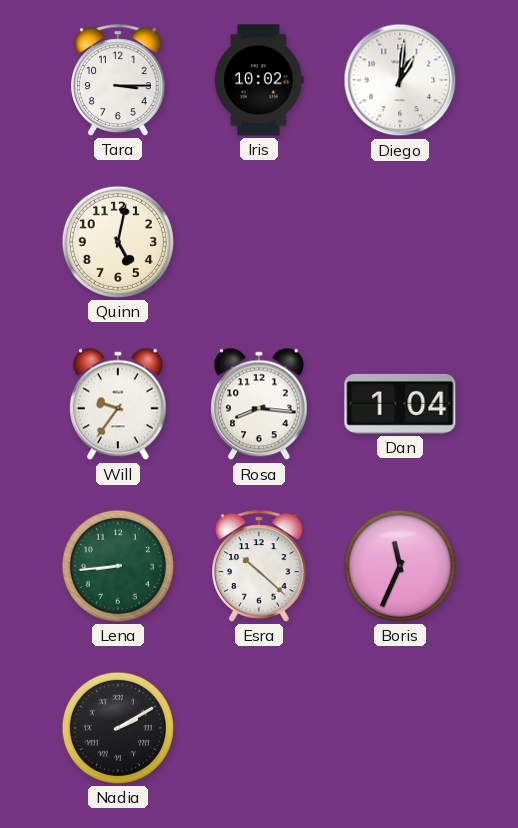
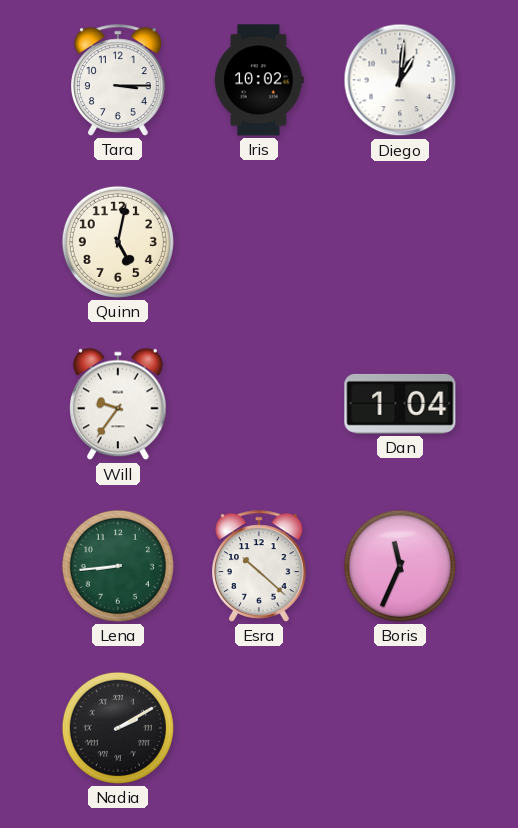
Rosa: 8:16 -> none (260, 404)
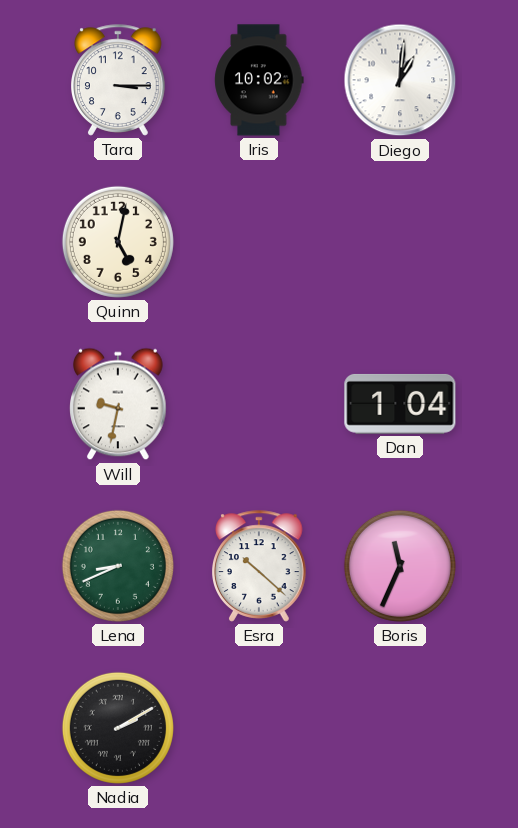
Will: 9:36 -> 9:32 (119, 404)
Lena: 8:44 -> 8:41 (118, 566)
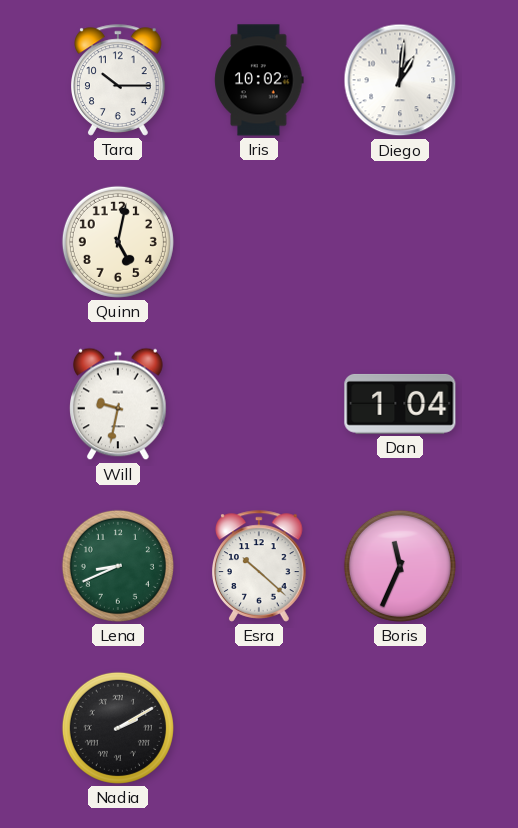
Tara: 3:15 -> 10:15 (119, 80)
